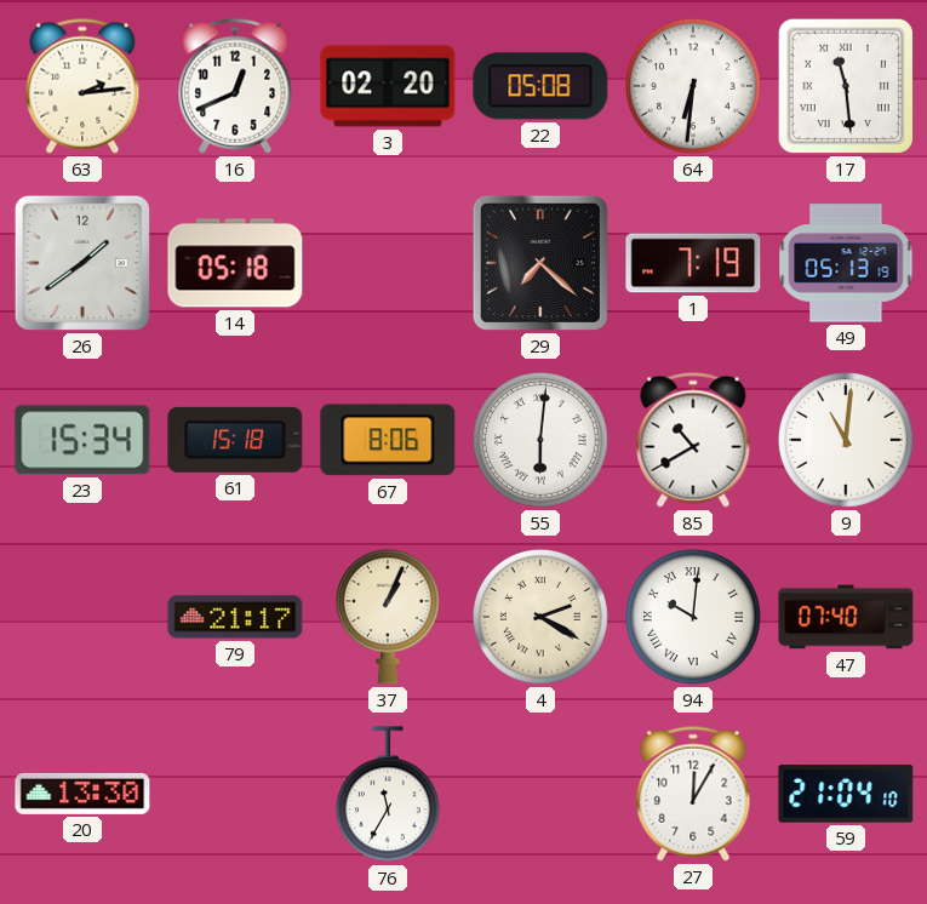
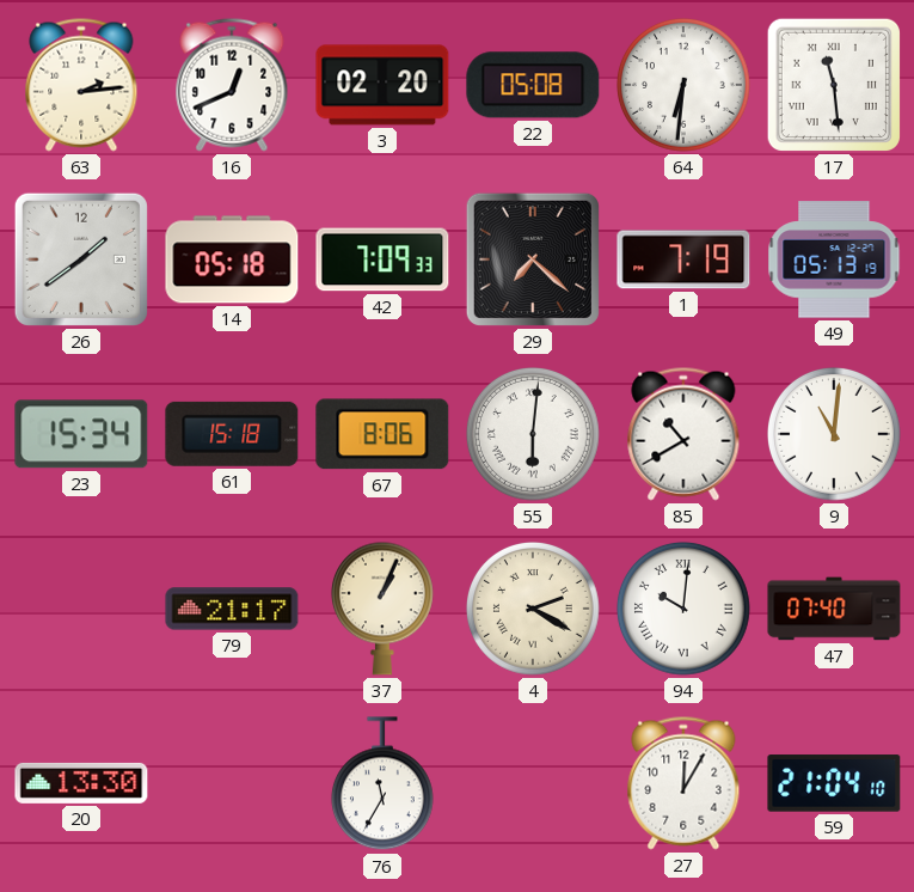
42: none -> 7:09 (382, 259)
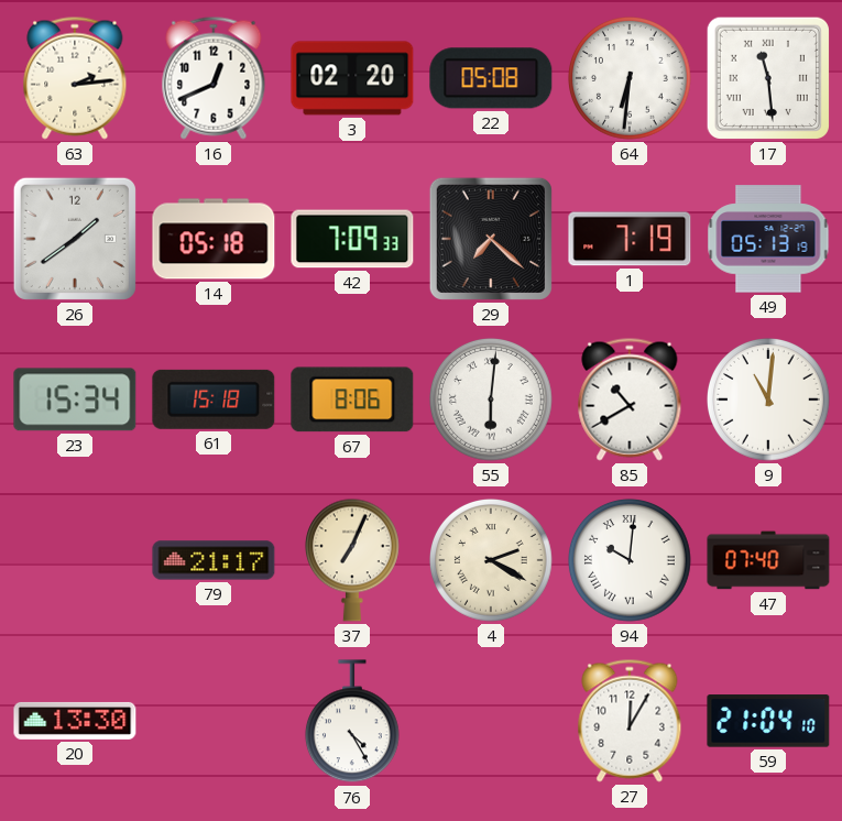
37: 1:04 -> 7:04 (352, 560)
76: 11:35 -> 4:25 (352, 722)
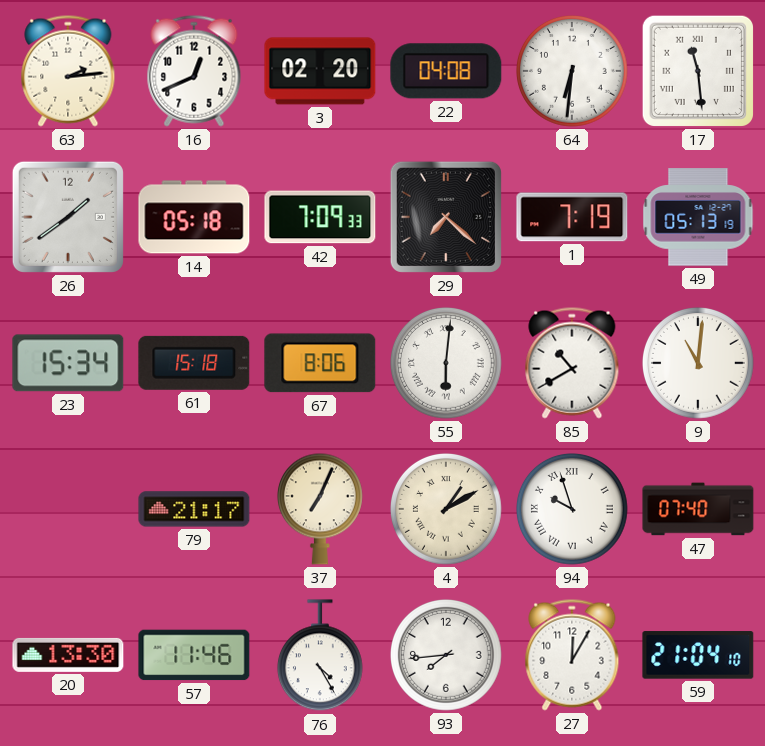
22: 05:08 -> 04:08 (446, 71)
4: 2:20 -> 1:10 (447, 510)
94: 10:01 -> 9:57 (573, 510)
57: none -> 11:46 (194, 655)
93: none -> 7:44 (447, 656)
